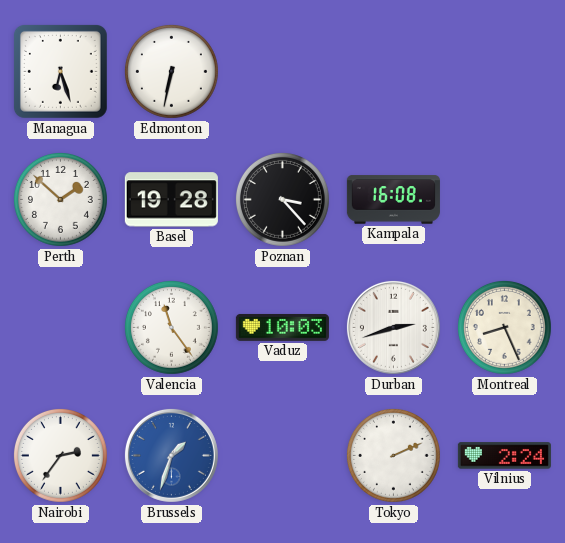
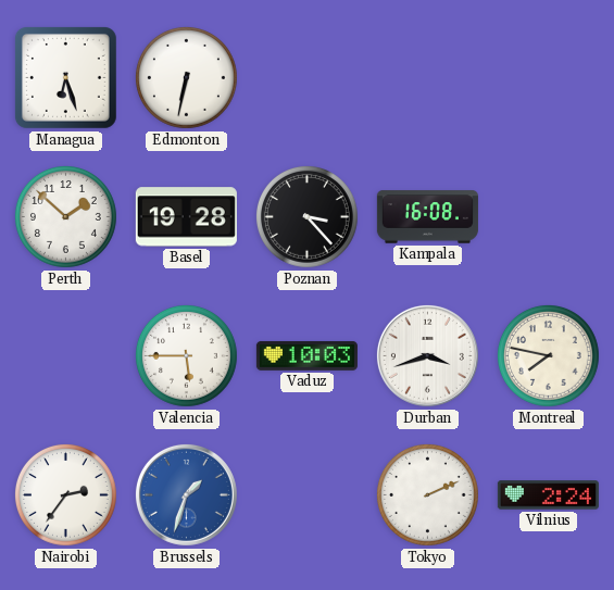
Valencia: 11:24 -> 5:45 (186, 355)
Durban: 2:42 -> 3:42 (427, 355)
Montreal: 8:26 -> 7:47 (548, 355)
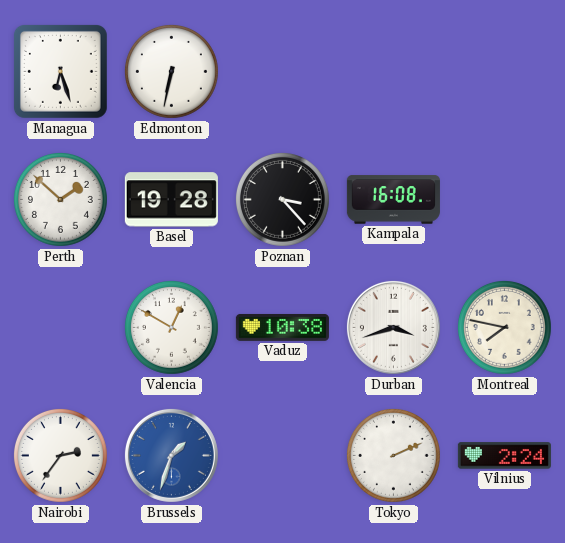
Valencia: 5:45 -> 12:50 (171, 327)
Vaduz: 10:03 -> 10:38 (282, 328)
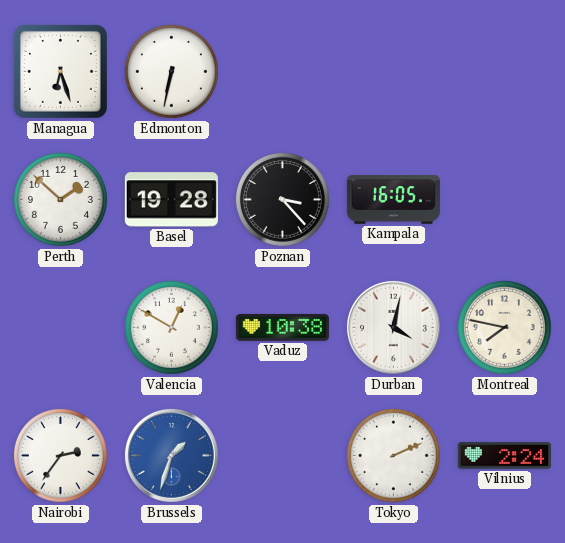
Kampala: 16:08 -> 16:05 (393, 200)
Durban: 3:42 -> 4:02 (393, 327)
